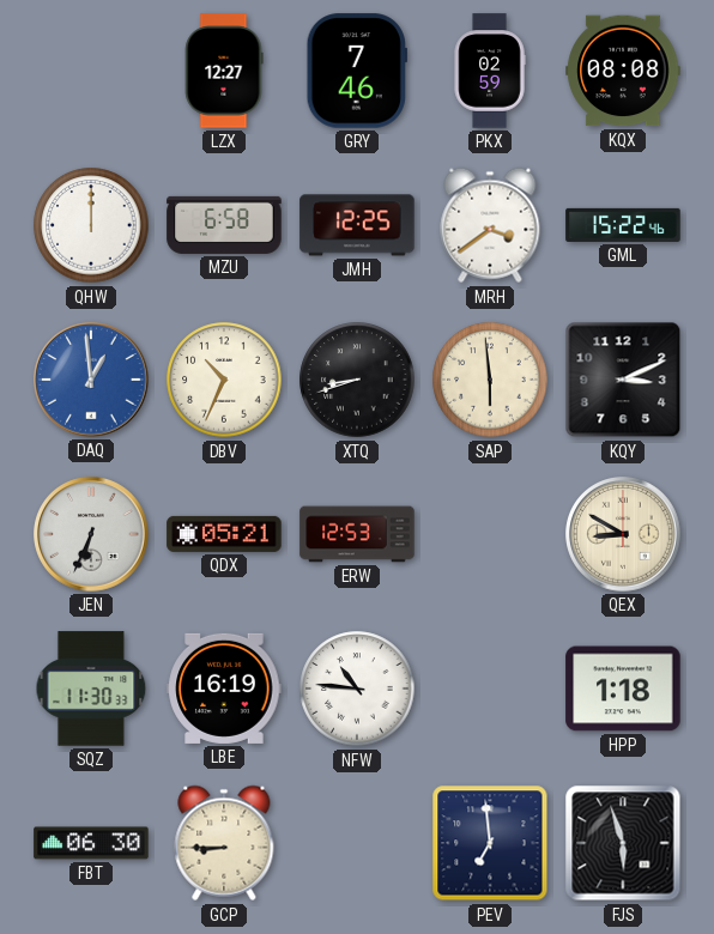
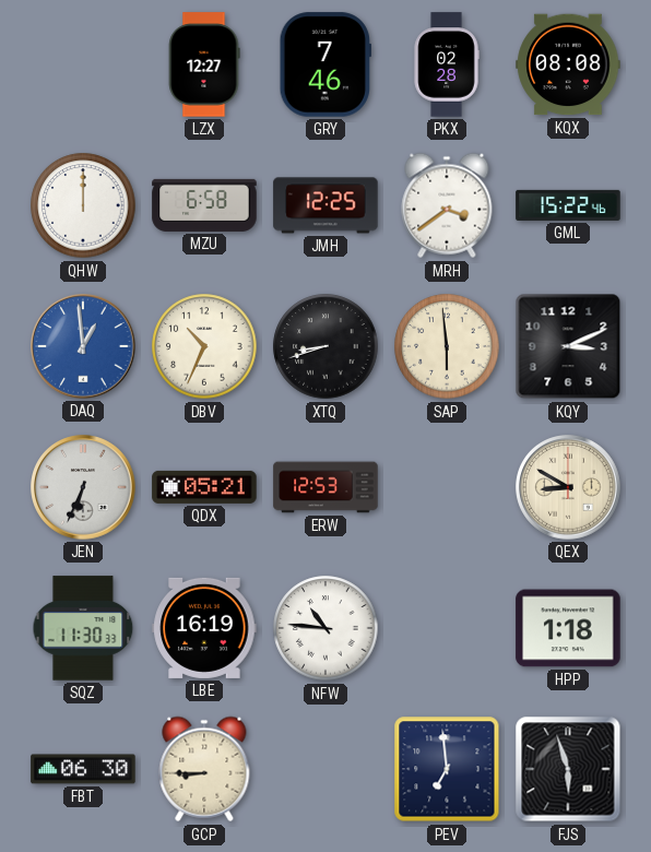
PKX: 02:59 -> 02:28 (447, 64)
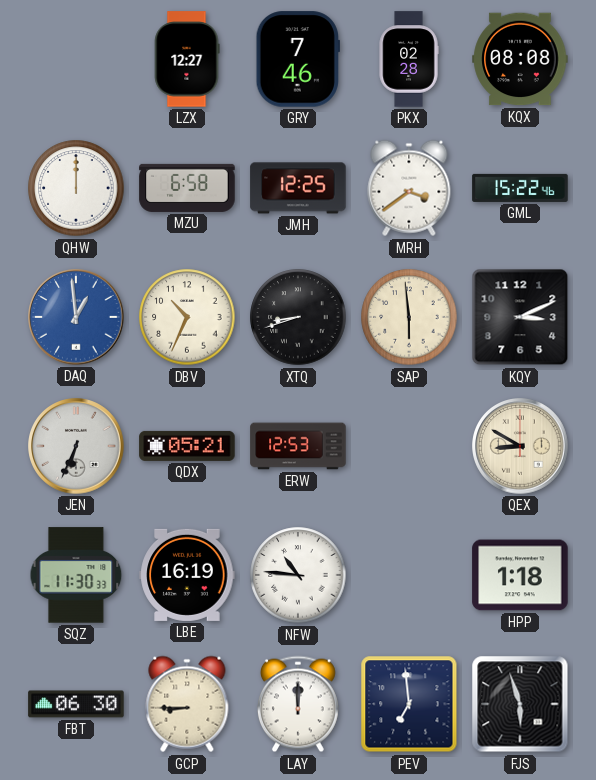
LAY: none -> 12:00 (298, 704)
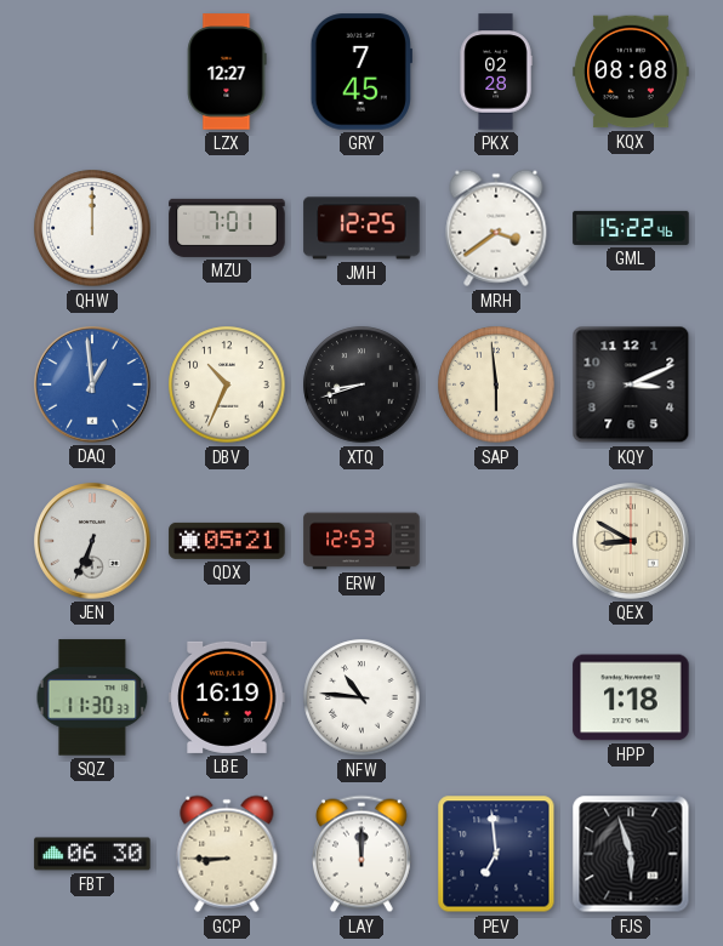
GRY: 7:46 -> 7:45 (362, 72)
MZU: 6:58 -> 7:01 (227, 228)
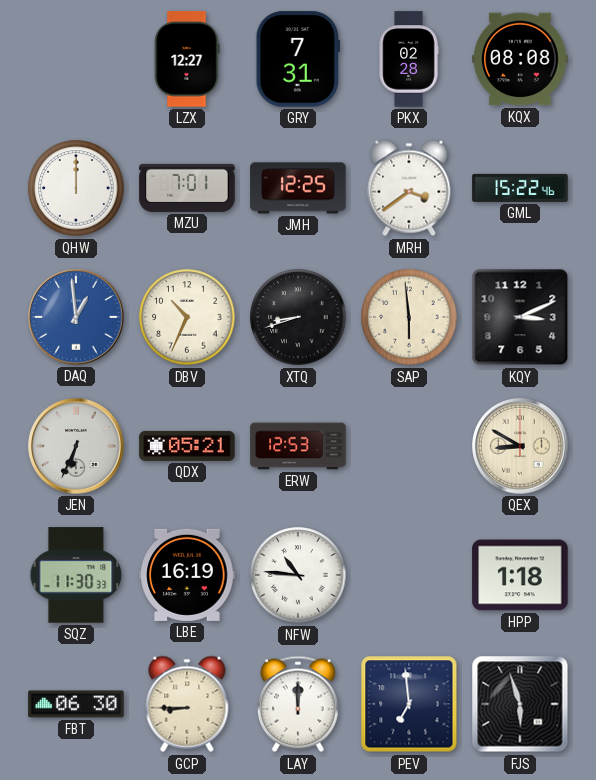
GRY: 7:45 -> 7:31 (298, 59)
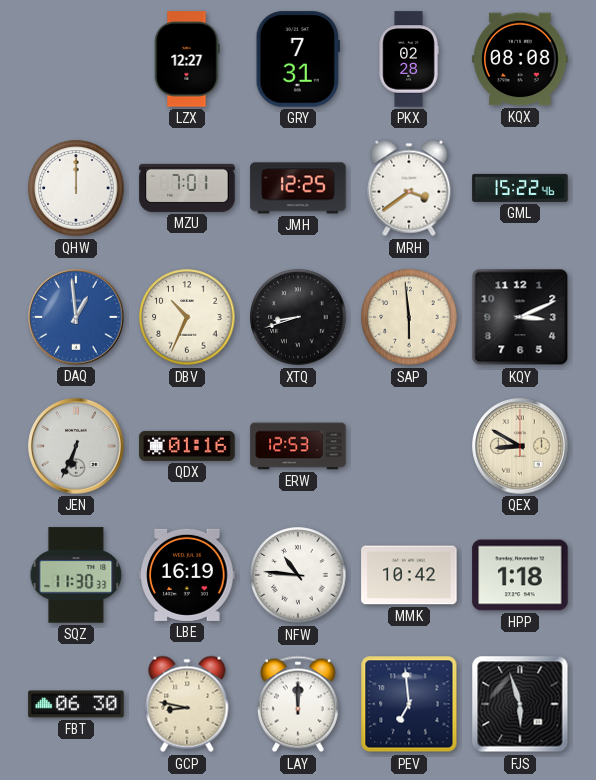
QDX: 05:21 -> 01:16 (187, 446)
MMK: none -> 10:42 (409, 575)
GCP: 8:45 -> 8:47 (187, 704)
